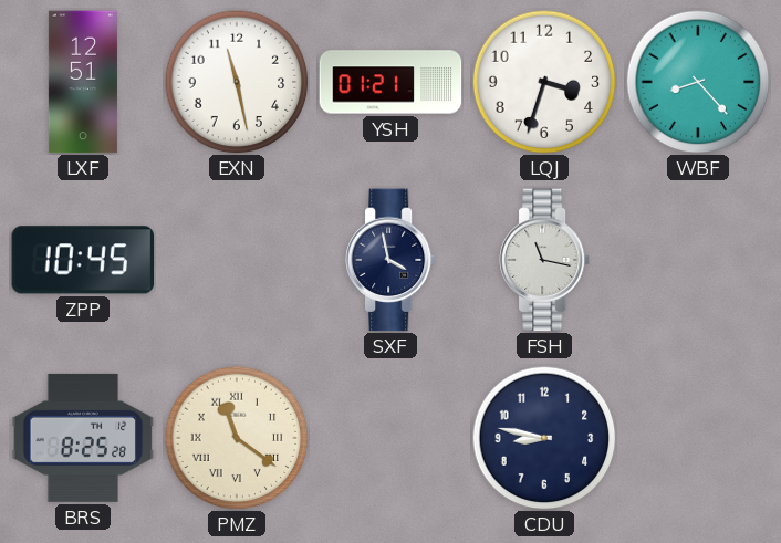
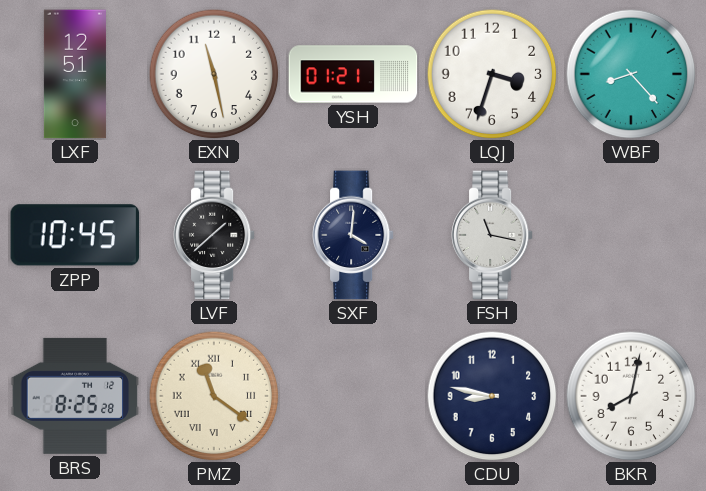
LVF: none -> 1:38 (214, 235)
SXF: 3:58 -> 4:01 (353, 235)
BKR: none -> 8:02 (631, 396)
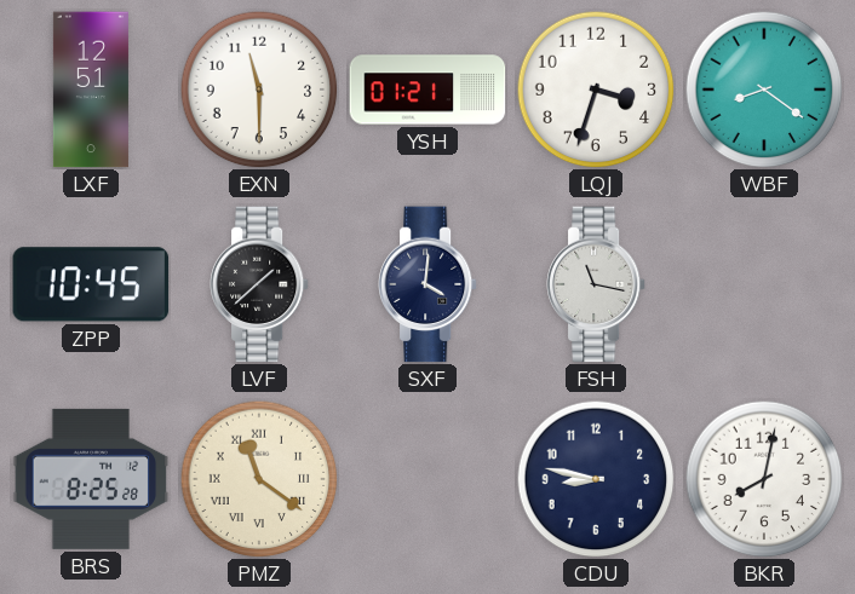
EXN: 11:28 -> 11:30 (259, 90)
WBF: 8:23 -> 8:21 (764, 90)
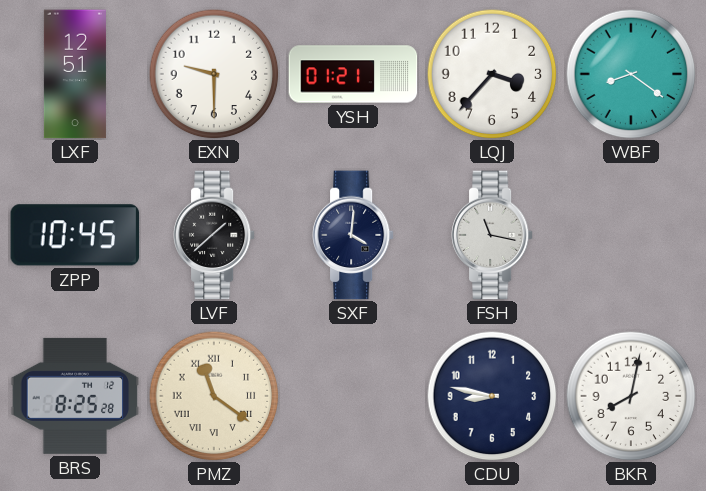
EXN: 11:30 -> 9:30 (214, 74)
LQJ: 3:33 -> 3:37 (492, 74)
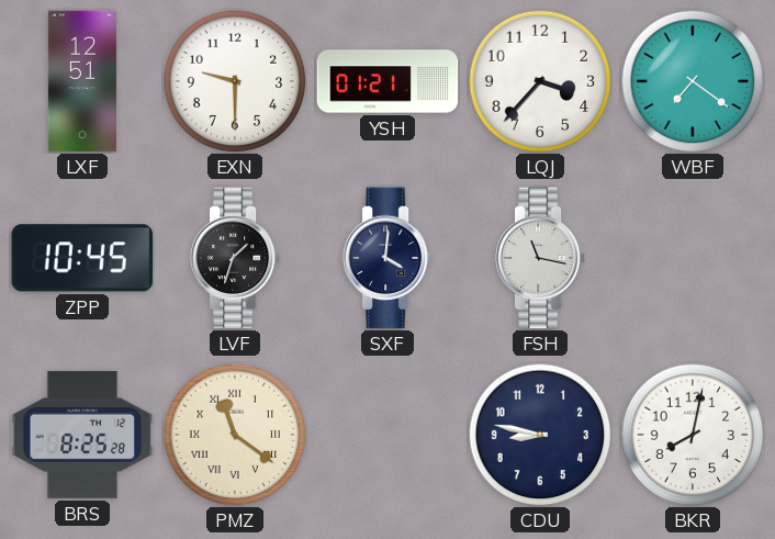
WBF: 8:21 -> 7:21 (693, 81)
LVF: 1:38 -> 1:33 (235, 258)
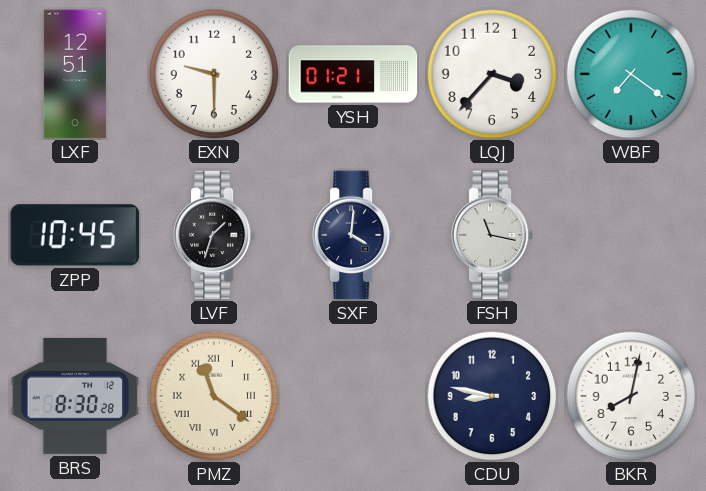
BRS: 8:25 -> 8:30 (75, 396)
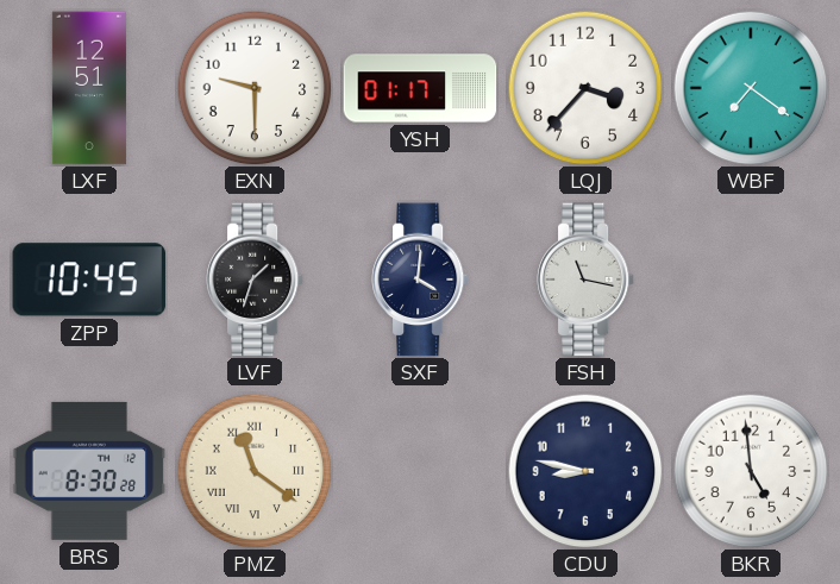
YSH: 01:21 -> 01:17 (420, 88)
BKR: 8:02 -> 4:59 (751, 471)
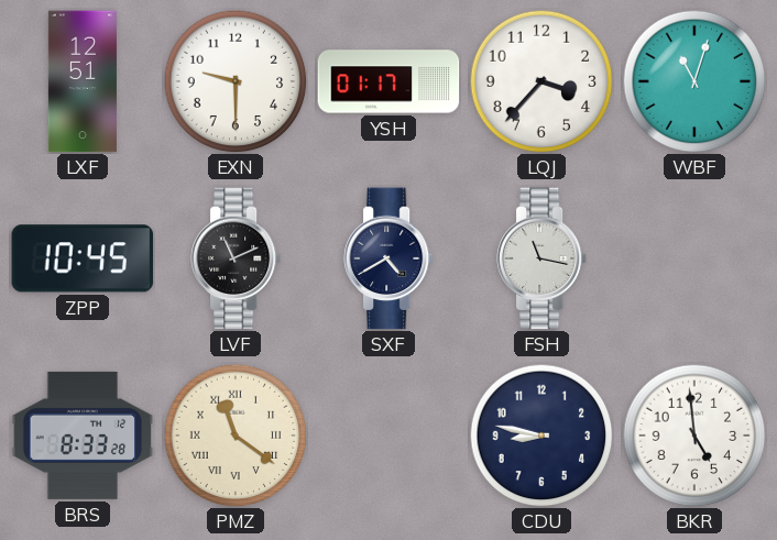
WBF: 7:21 -> 11:03 (694, 81)
LVF: 1:33 -> 11:11 (236, 258)
SXF: 4:01 -> 4:40 (388, 258)
BRS: 8:30 -> 8:33 (83, 436)
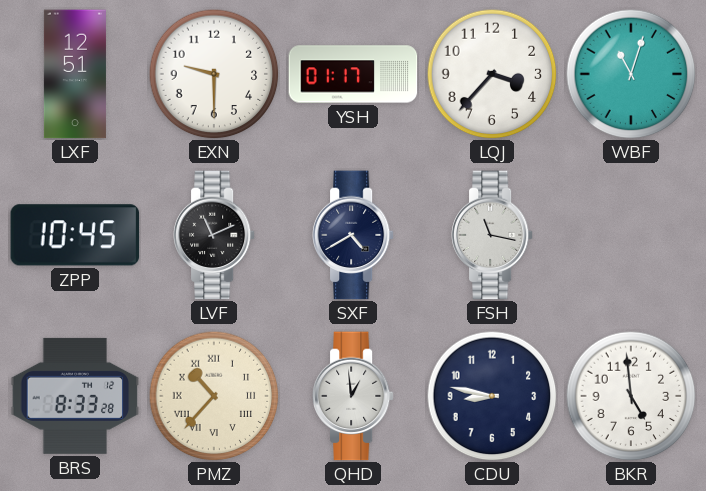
PMZ: 11:21 -> 10:37 (214, 396)
QHD: none -> 12:59 (353, 396)
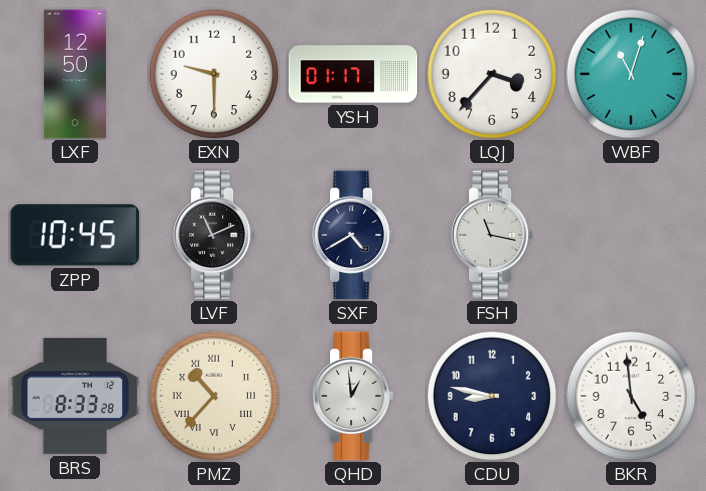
LXF: 12:51 -> 12:50 (75, 74)
